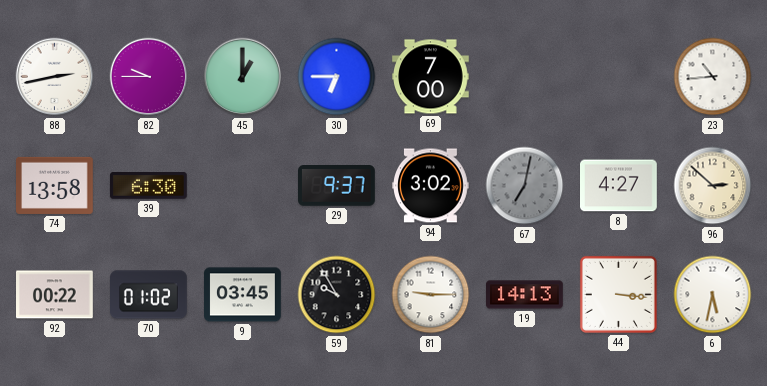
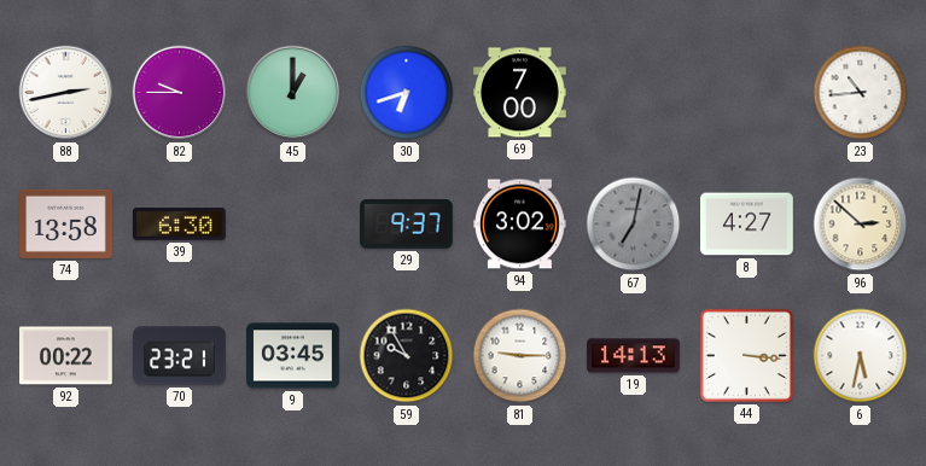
30: 6:45 -> 6:42 (407, 93)
70: 01:02 -> 23:21 (180, 356)
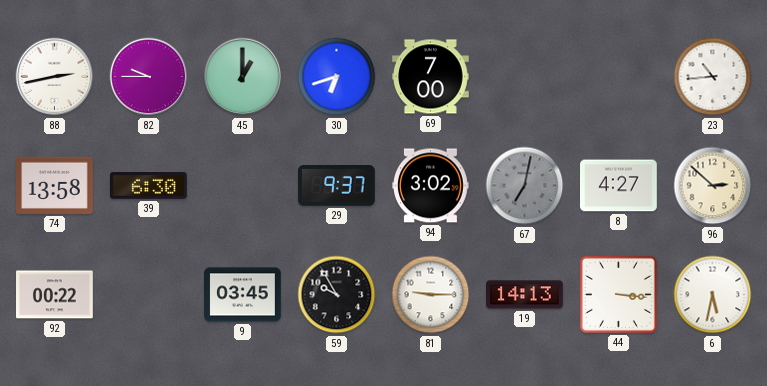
70: 23:21 -> none (180, 356)
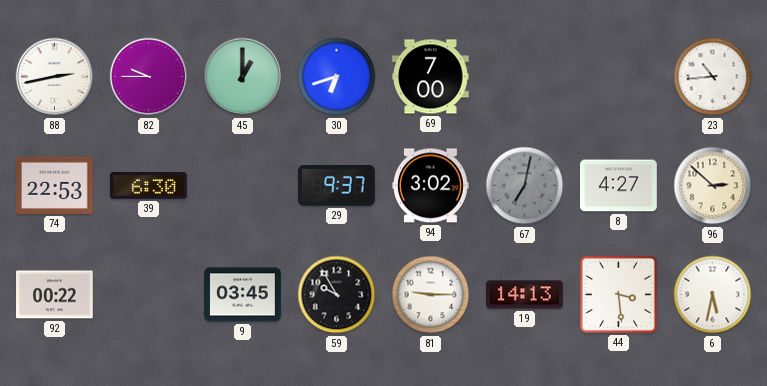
74: 13:58 -> 22:53 (55, 185)
44: 3:16 -> 3:29 (618, 294)
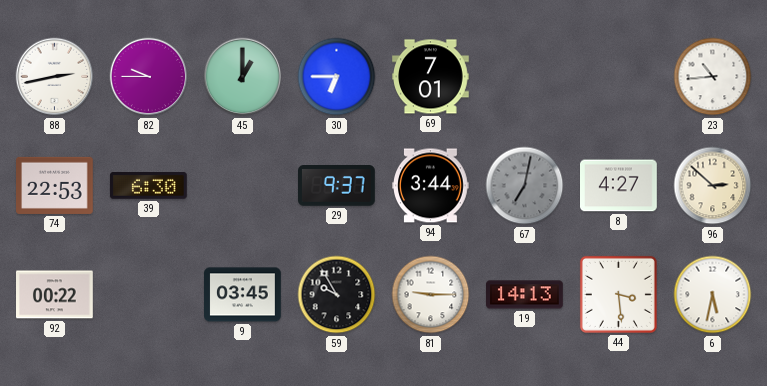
30: 6:42 -> 6:45 (337, 77)
69: 7:00 -> 7:01 (431, 77)
94: 3:02 -> 3:44 (431, 186)
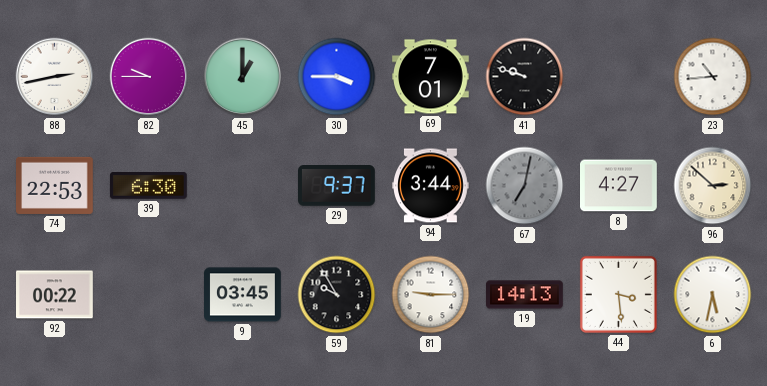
30: 6:45 -> 3:45 (337, 77)
41: none -> 9:48 (525, 77)
